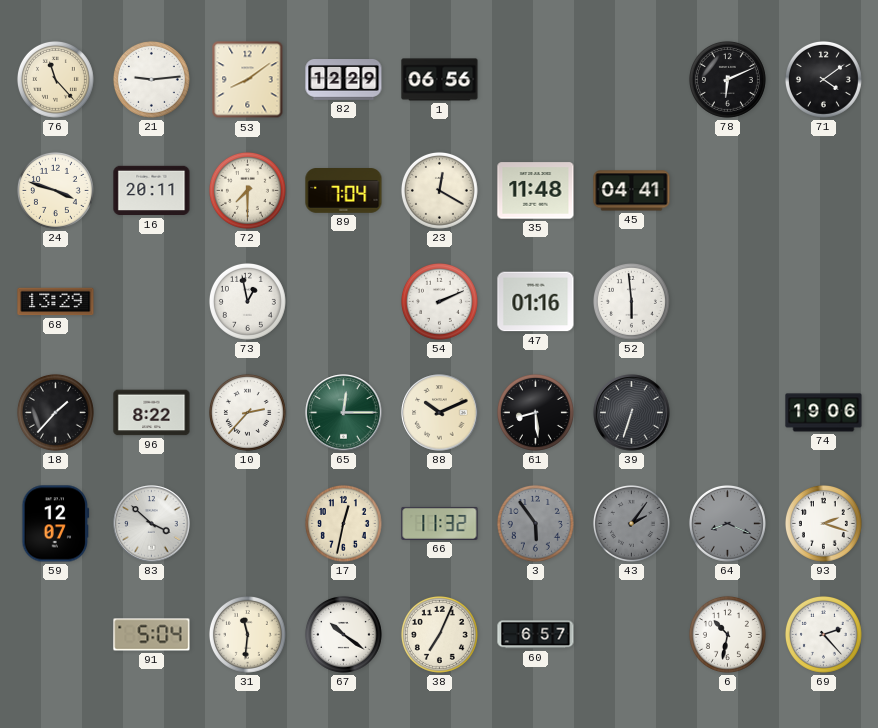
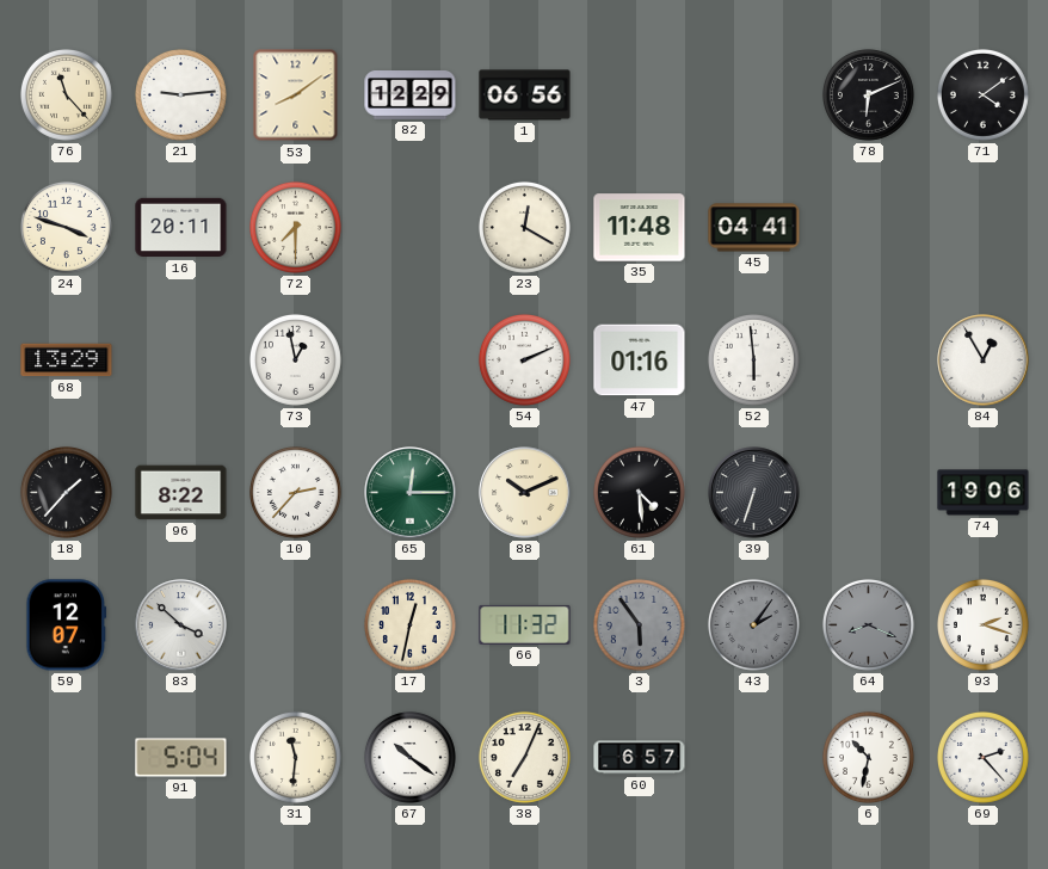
89: 7:04 -> none (344, 191)
84: none -> 12:55 (984, 360)
61: 8:29 -> 4:29 (639, 492)
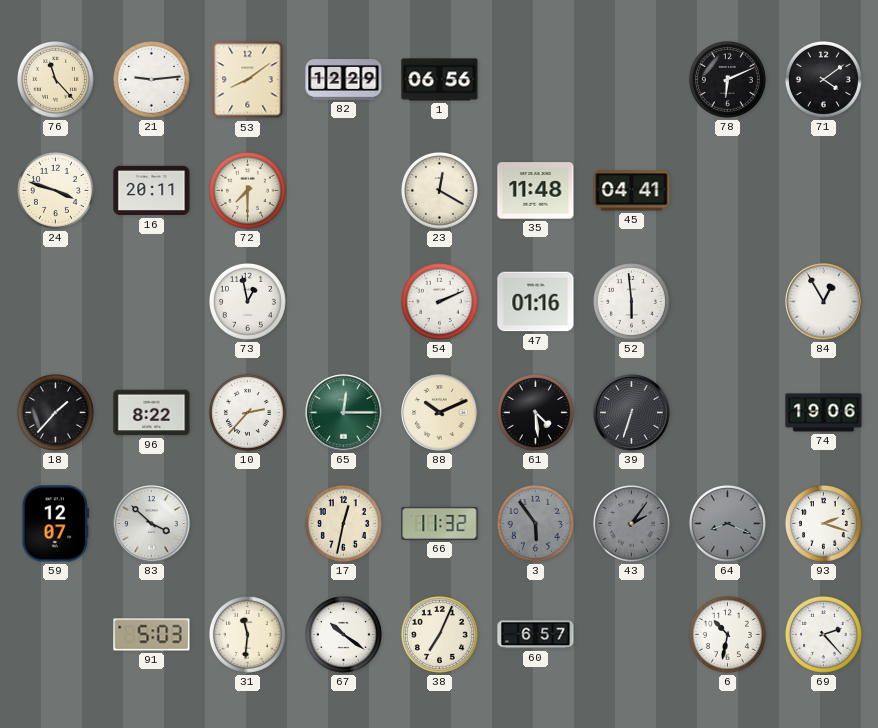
68: 13:29 -> none (67, 360)
91: 5:04 -> 5:03 (152, 635)
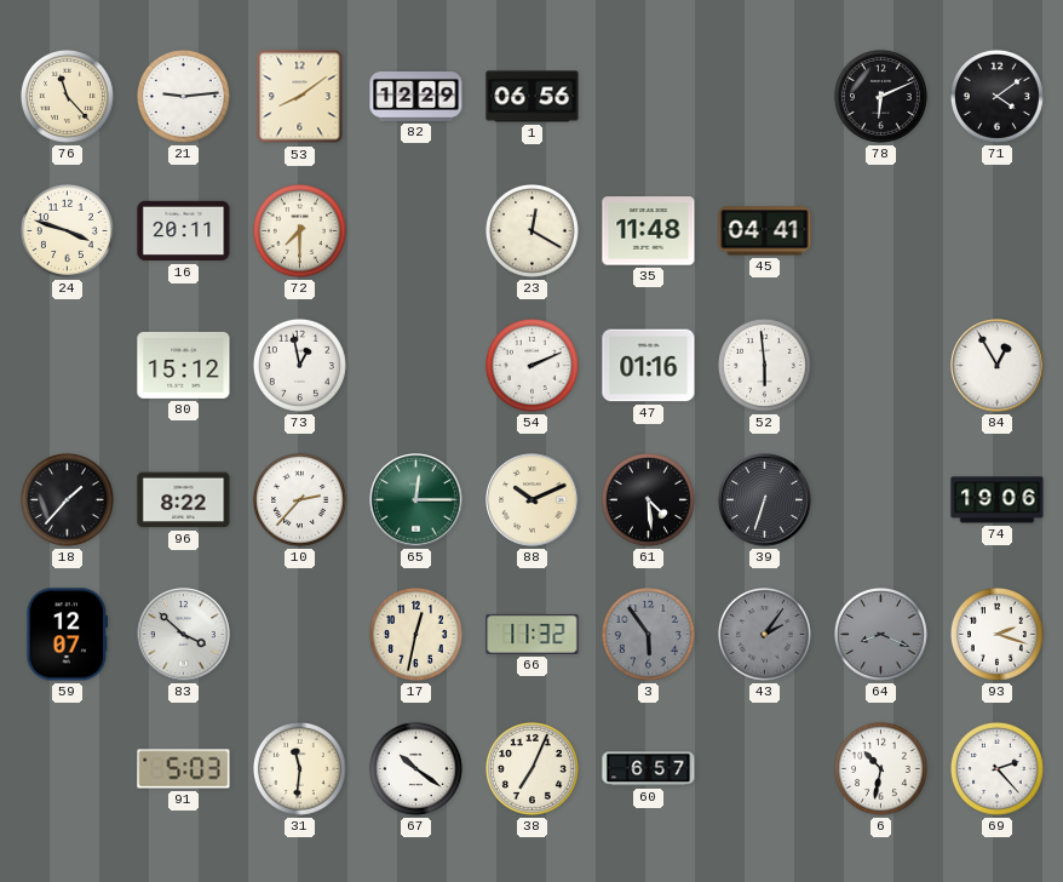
80: none -> 15:12 (184, 365)
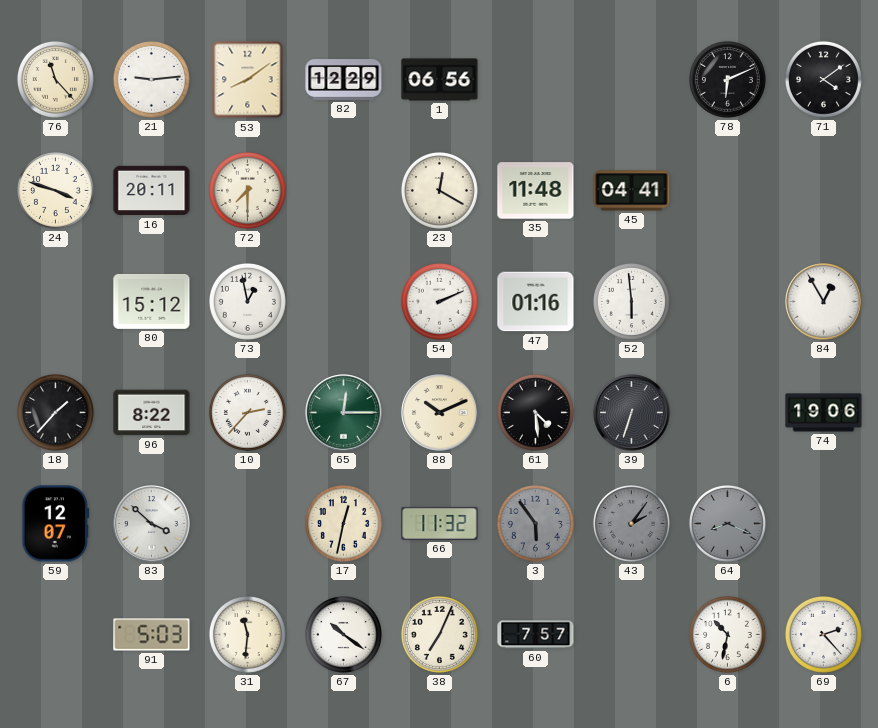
93: 2:18 -> none (996, 634)
60: 6:57 -> 7:57 (536, 635)
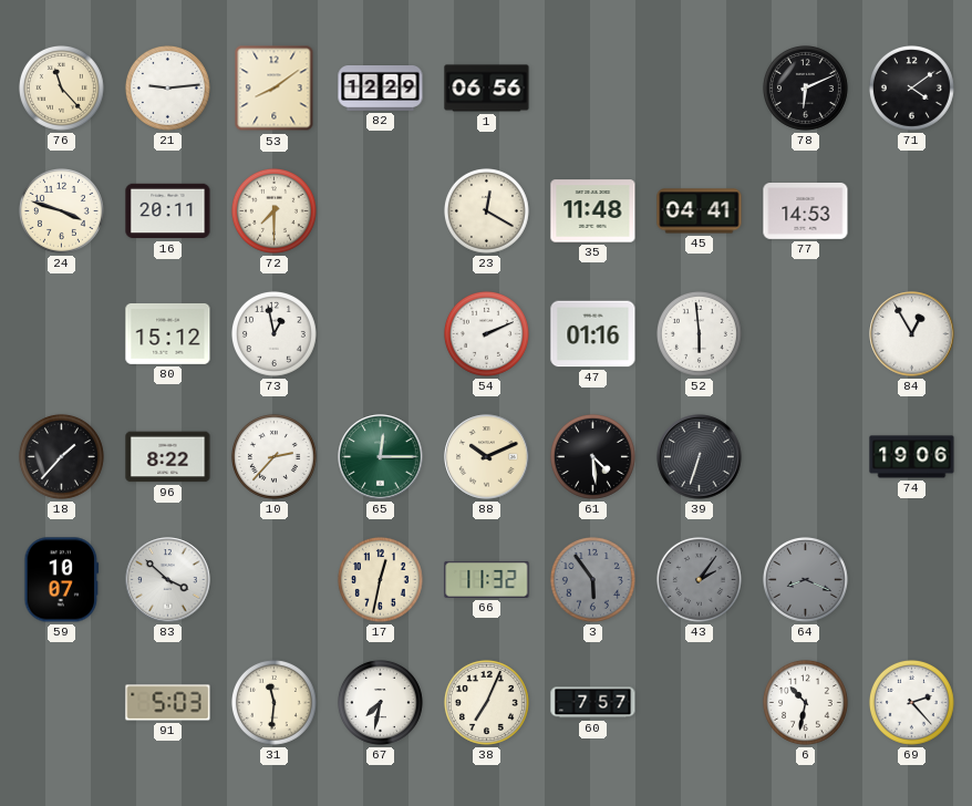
77: none -> 14:53 (806, 211)
59: 12:07 -> 10:07 (62, 580)
67: 10:21 -> 7:32 (380, 702)
